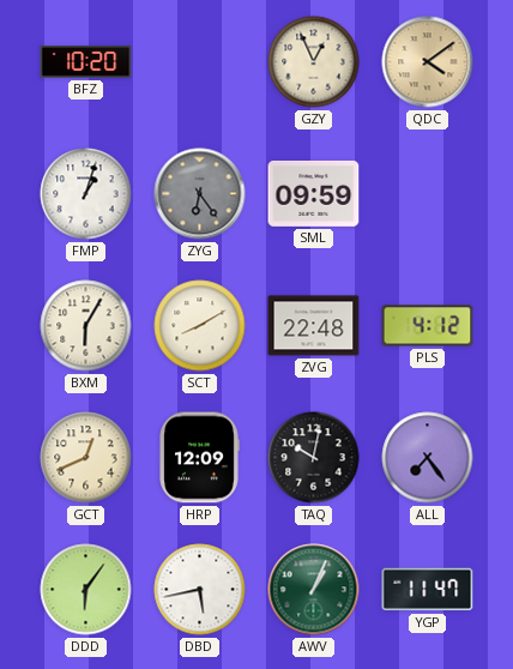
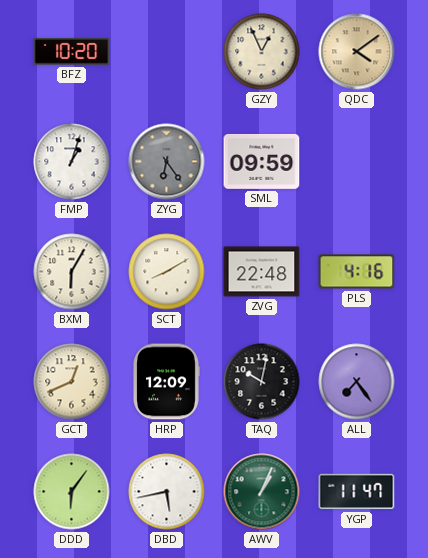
PLS: 4:12 -> 4:16 (357, 272)
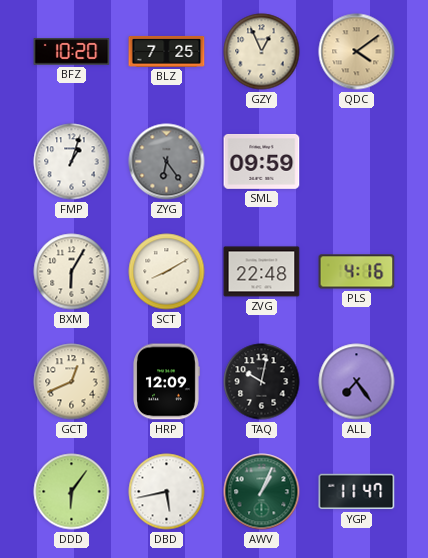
BLZ: none -> 7:25 (167, 51)
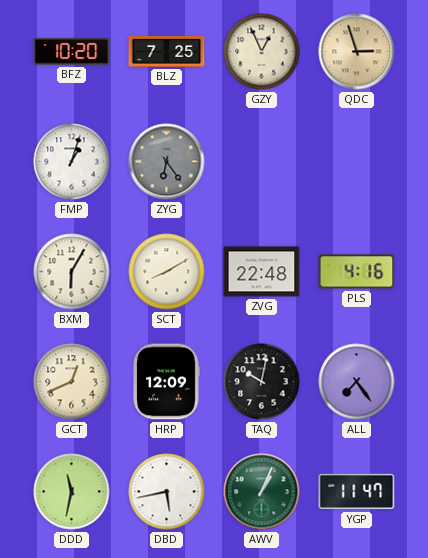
QDC: 4:09 -> 2:57 (357, 52)
SML: 09:59 -> none (262, 161)
DDD: 6:06 -> 11:32 (72, 492)
